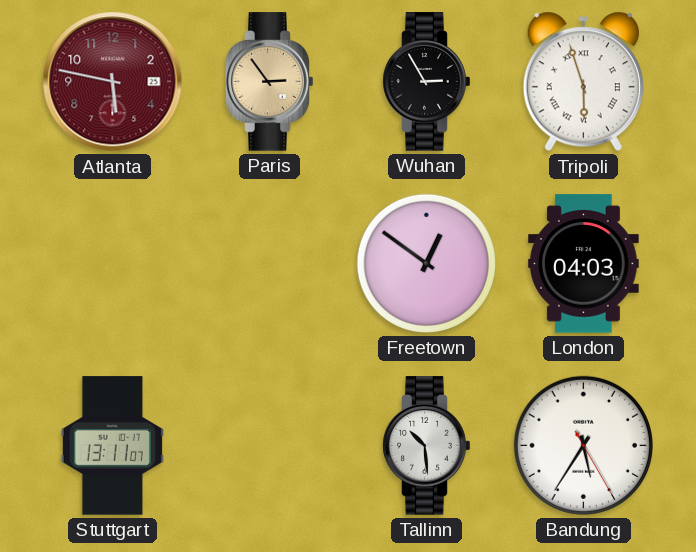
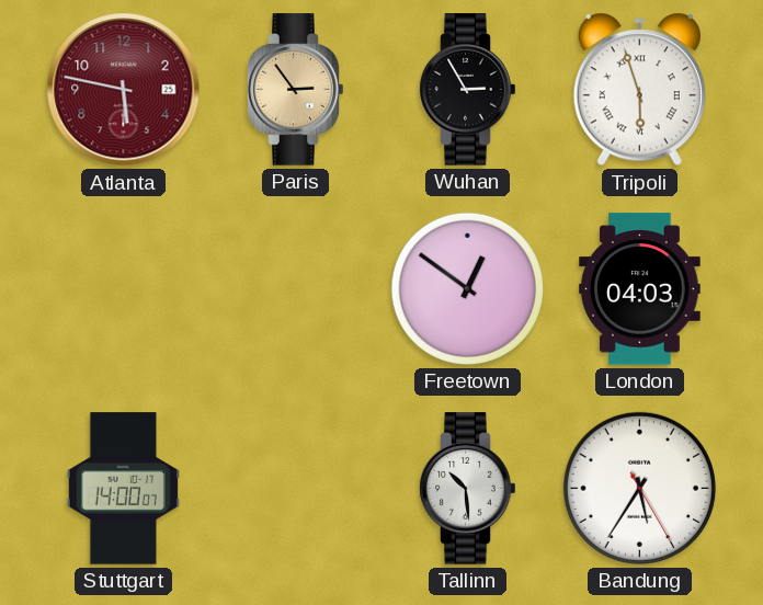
Stuttgart: 13:11 -> 14:00 (123, 489)
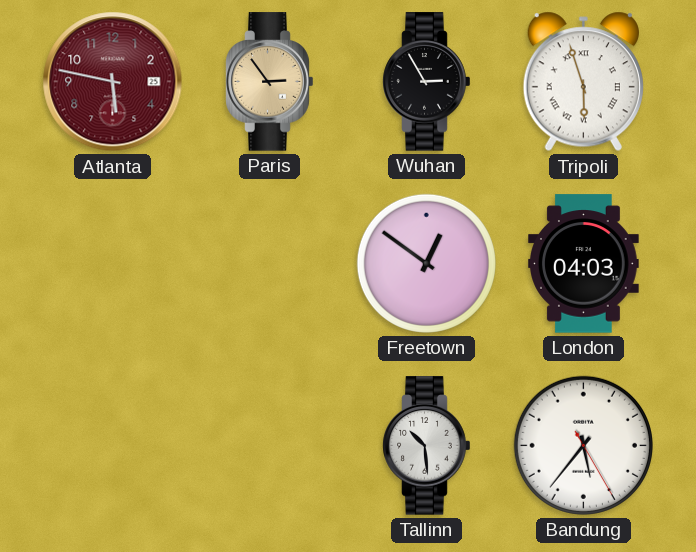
Stuttgart: 14:00 -> none (123, 489)
Bandung: 5:35 -> 5:36 (583, 445)
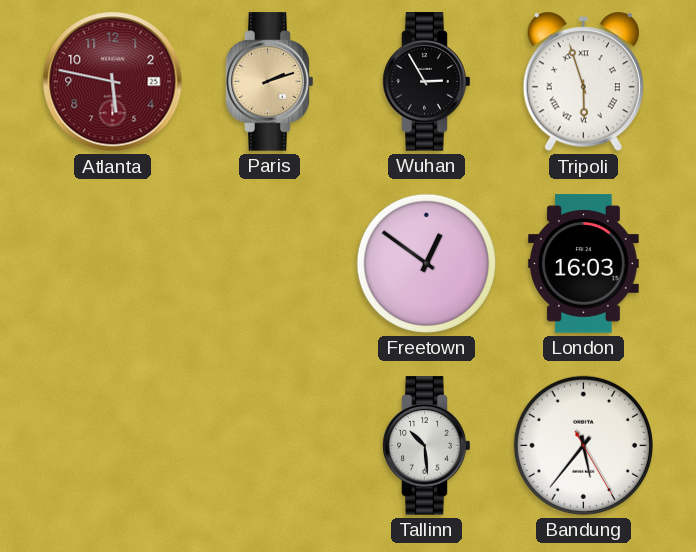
Paris: 2:54 -> 2:12 (270, 82)
London: 04:03 -> 16:03 (584, 264)
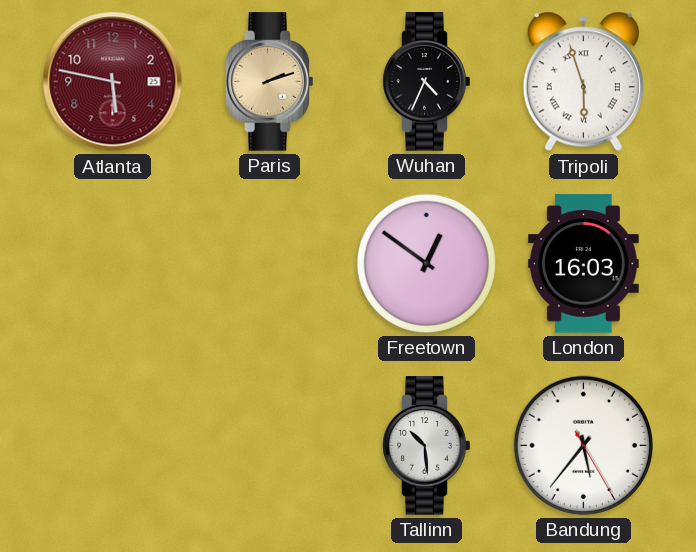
Wuhan: 2:55 -> 4:34 (427, 82)
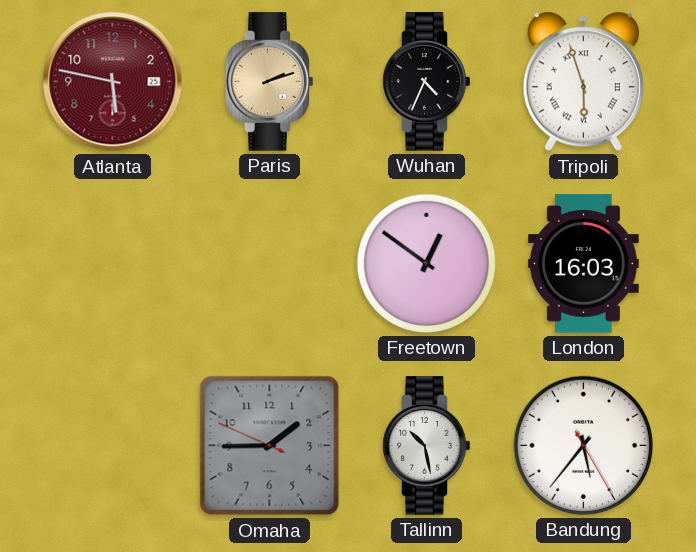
Omaha: none -> 1:44 (270, 446)
Tallinn: 10:29 -> 10:28 (427, 446)
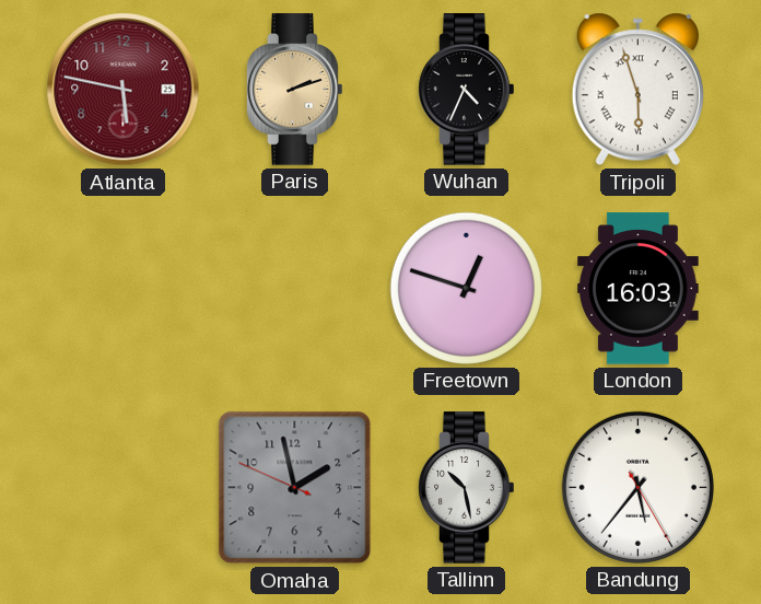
Freetown: 12:51 -> 12:48 (466, 288)
Omaha: 1:44 -> 1:57 (295, 488)
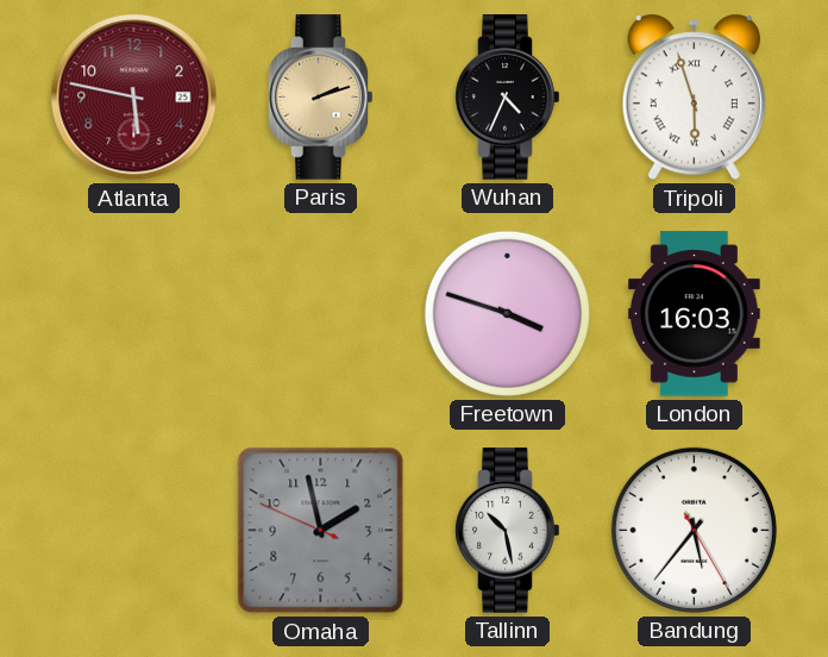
Freetown: 12:48 -> 3:48 (507, 313)
